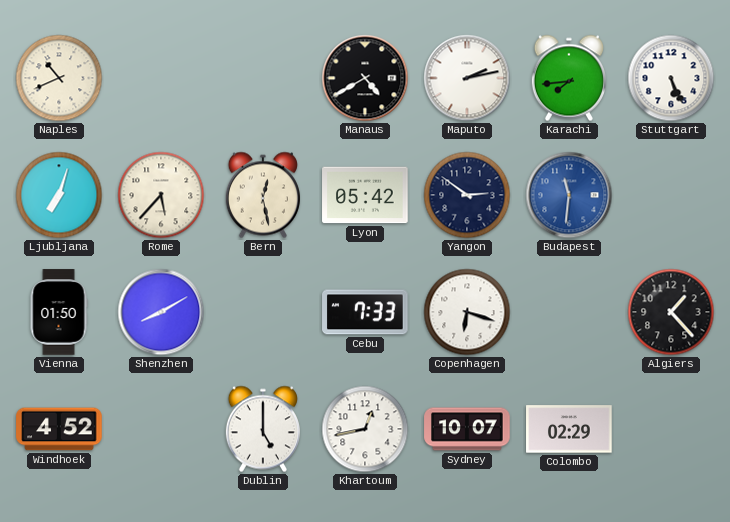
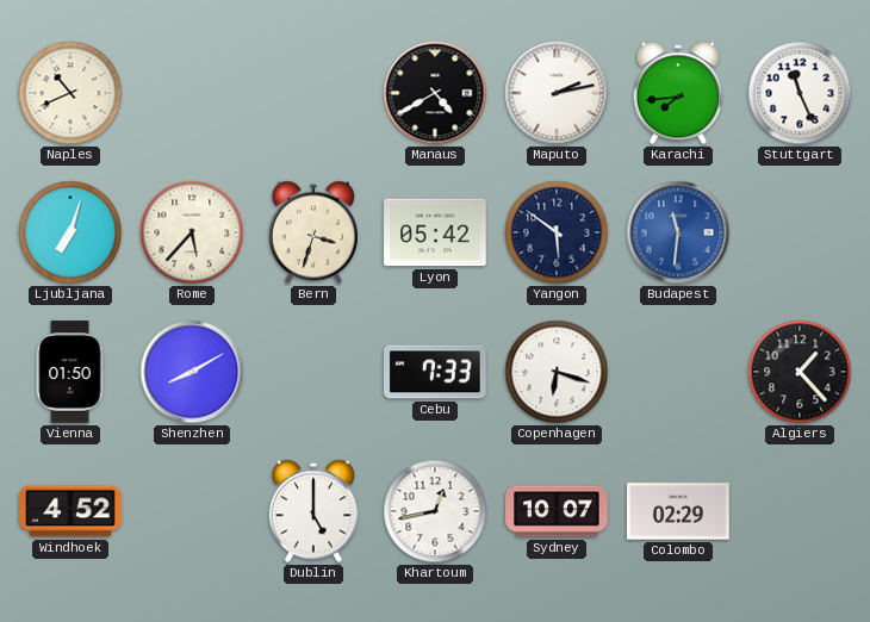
Stuttgart: 5:26 -> 11:26 (800, 93)
Bern: 12:28 -> 3:33 (313, 232)
Yangon: 2:51 -> 5:51 (557, 232)
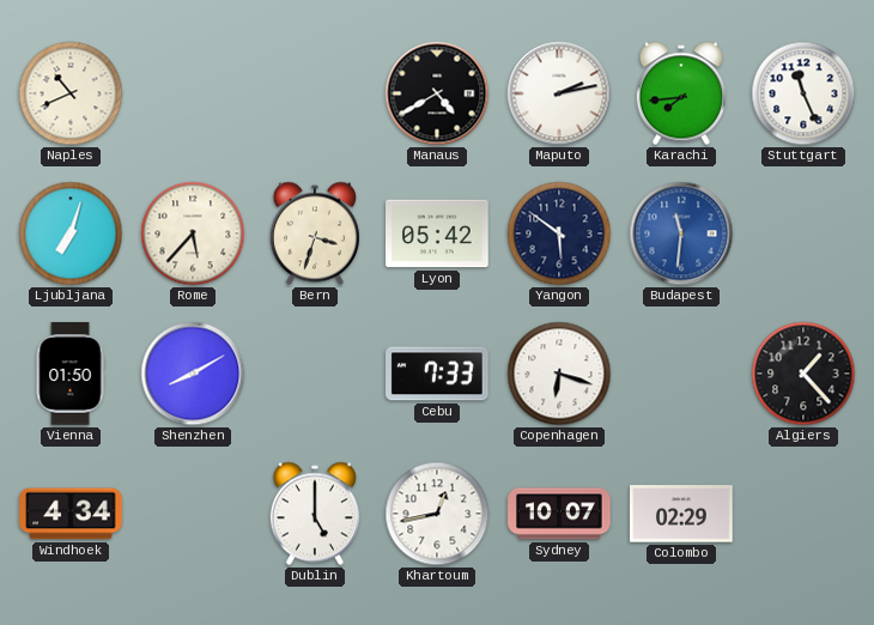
Windhoek: 4:52 -> 4:34 (71, 514)
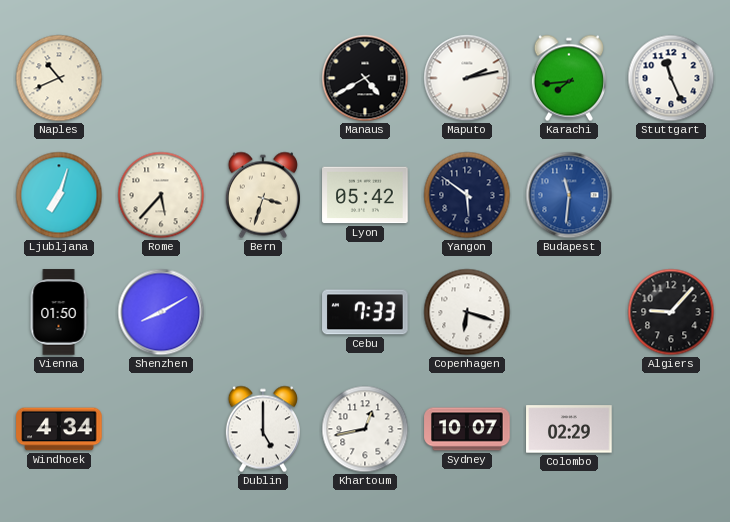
Algiers: 1:23 -> 9:07 (671, 312)
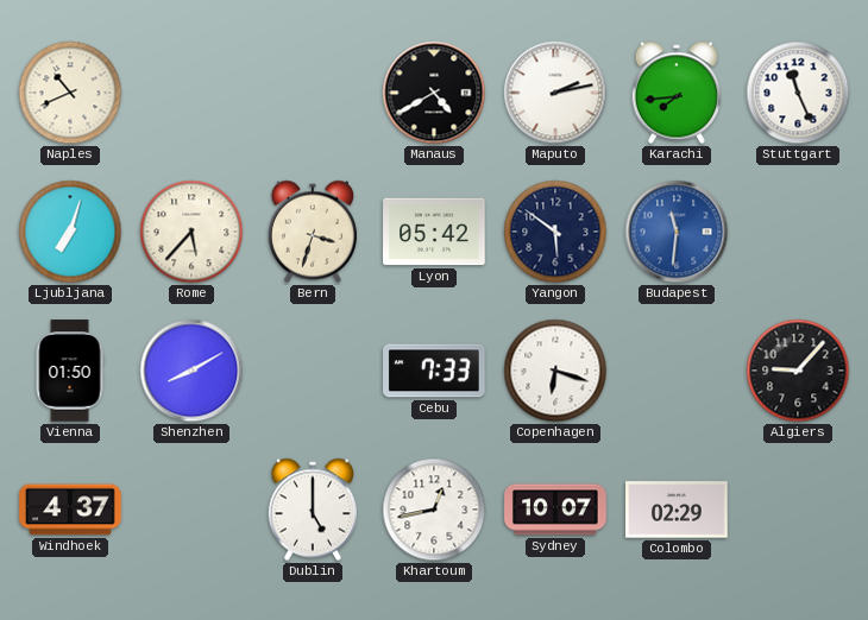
Windhoek: 4:34 -> 4:37 (70, 510)
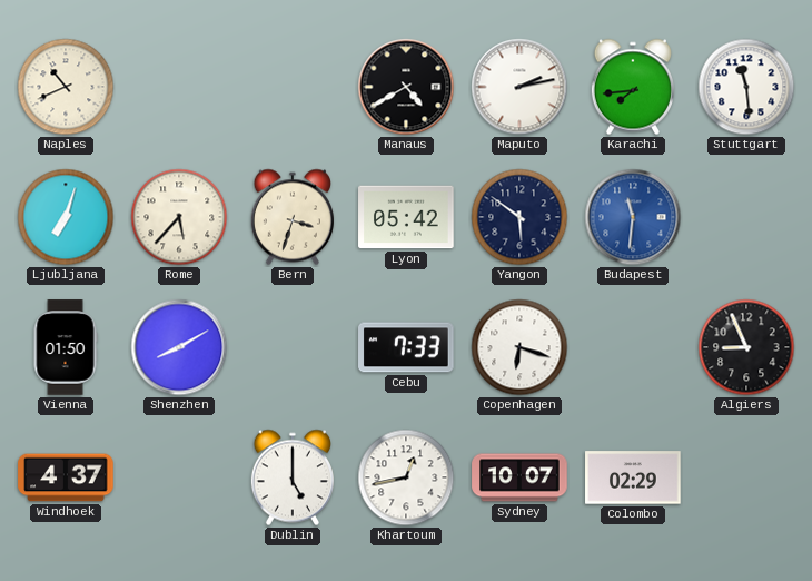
Stuttgart: 11:26 -> 11:29 (746, 87)
Algiers: 9:07 -> 8:56 (746, 347)
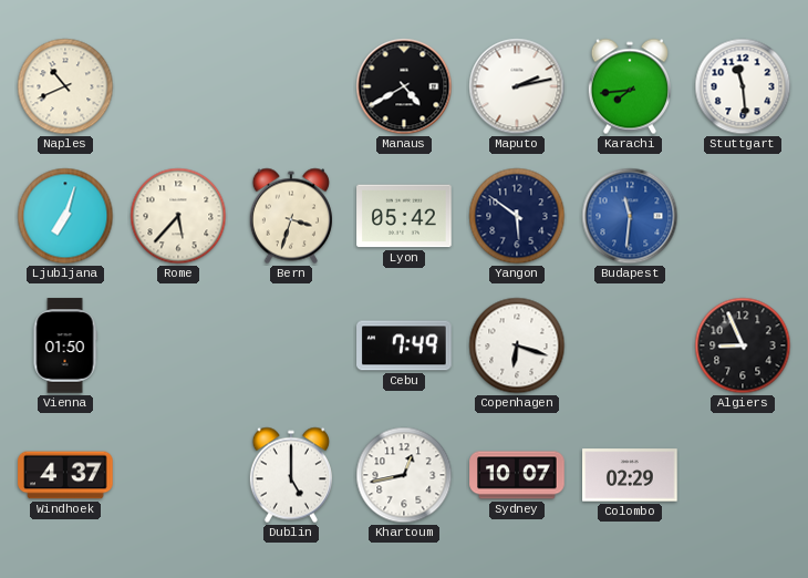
Shenzhen: 8:10 -> none (179, 347)
Cebu: 7:33 -> 7:49 (404, 345)
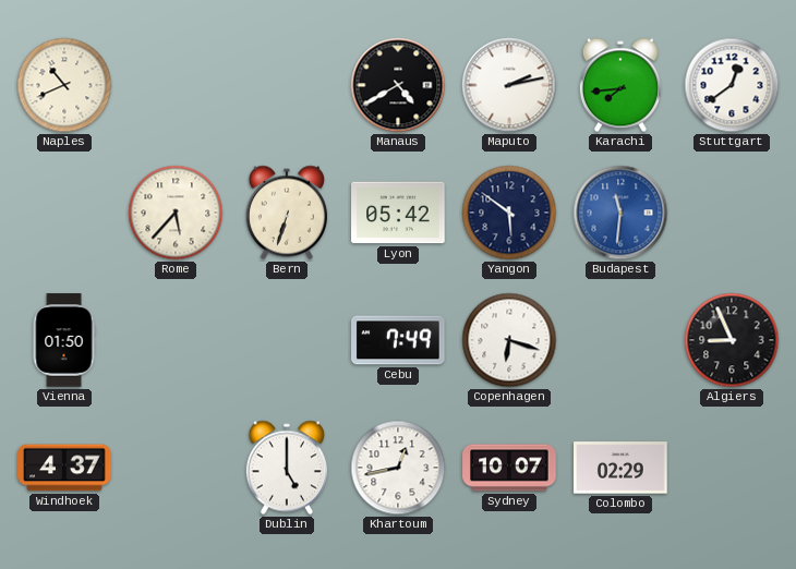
Stuttgart: 11:29 -> 12:39 (732, 85)
Ljubljana: 7:03 -> none (65, 216)
Bern: 3:33 -> 6:33 (287, 213)
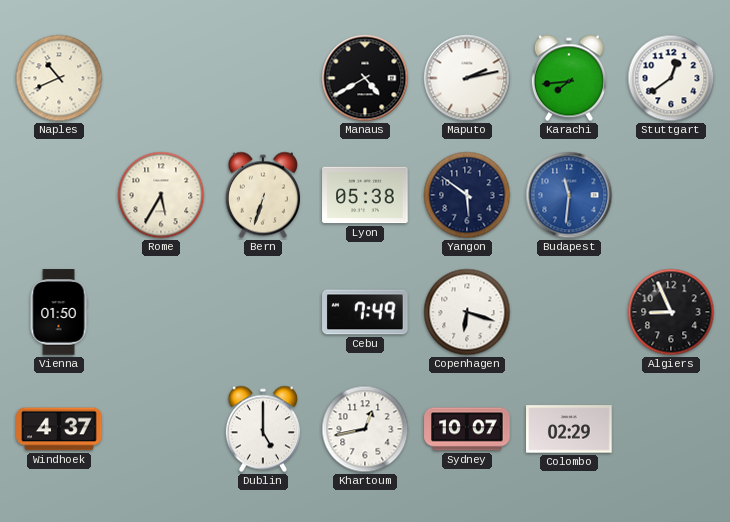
Rome: 5:37 -> 5:35 (161, 195)
Lyon: 05:42 -> 05:38 (365, 195)
